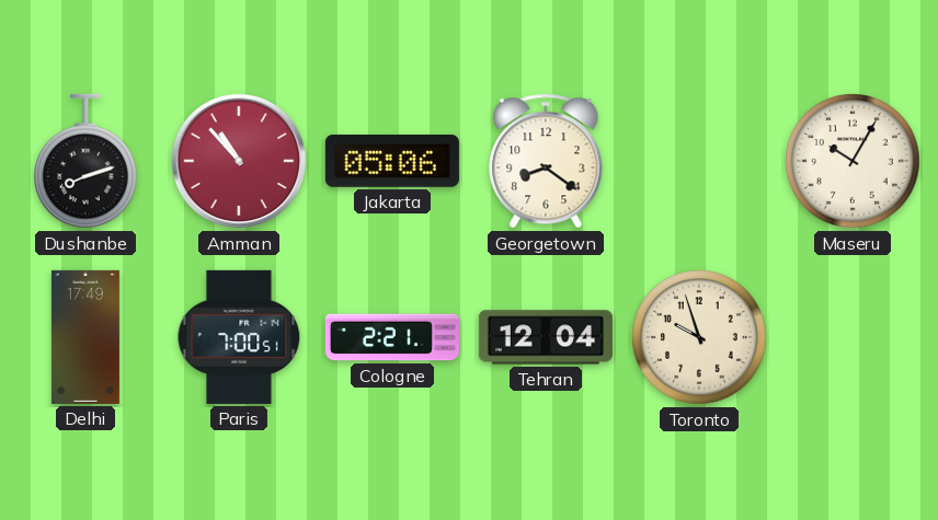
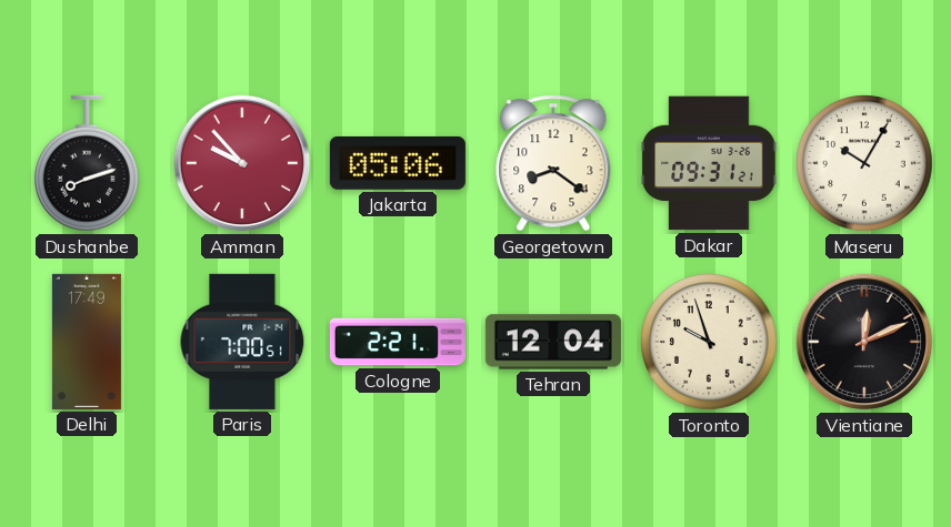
Amman: 10:53 -> 9:53 (242, 163)
Dakar: none -> 09:31 (709, 163)
Vientiane: none -> 12:11 (864, 342)
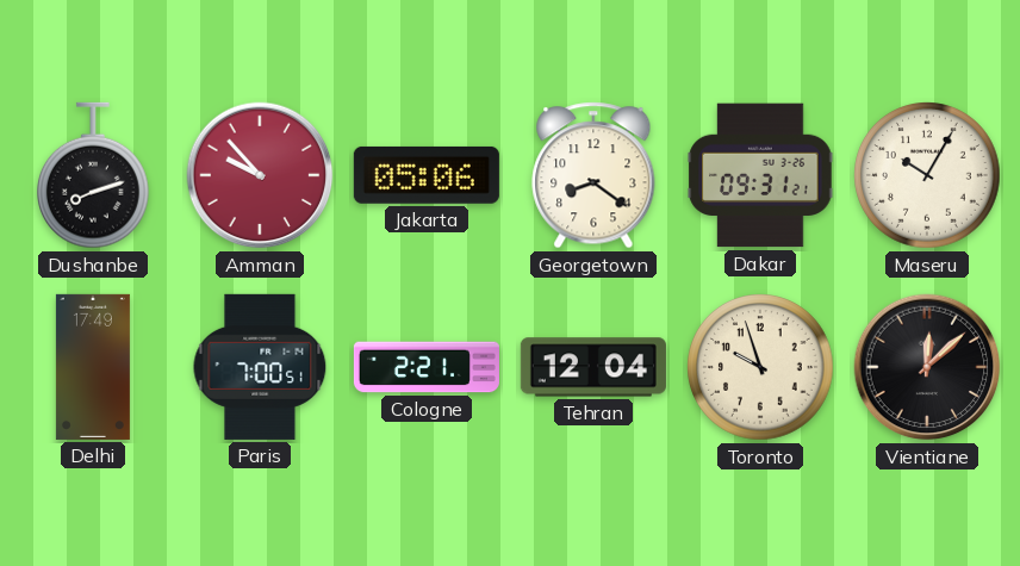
Vientiane: 12:11 -> 12:08 (927, 367)
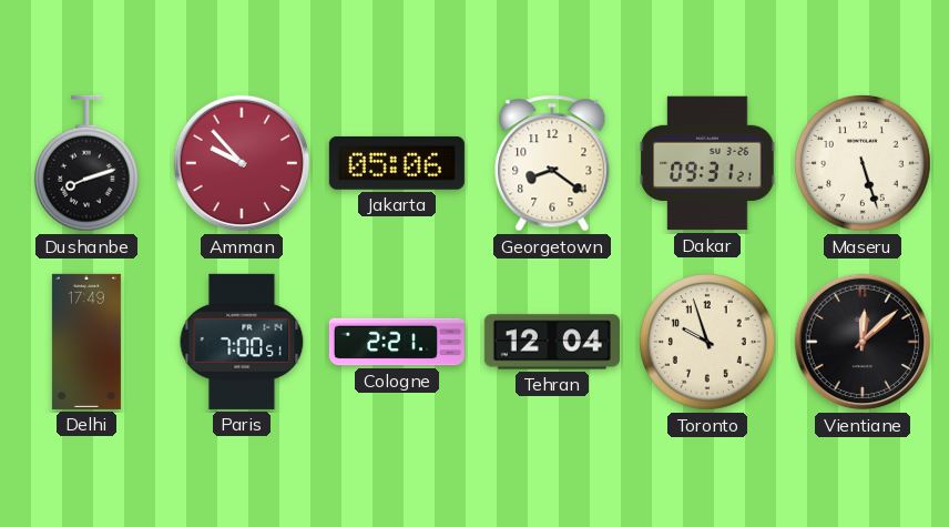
Maseru: 10:05 -> 5:27 (863, 163)
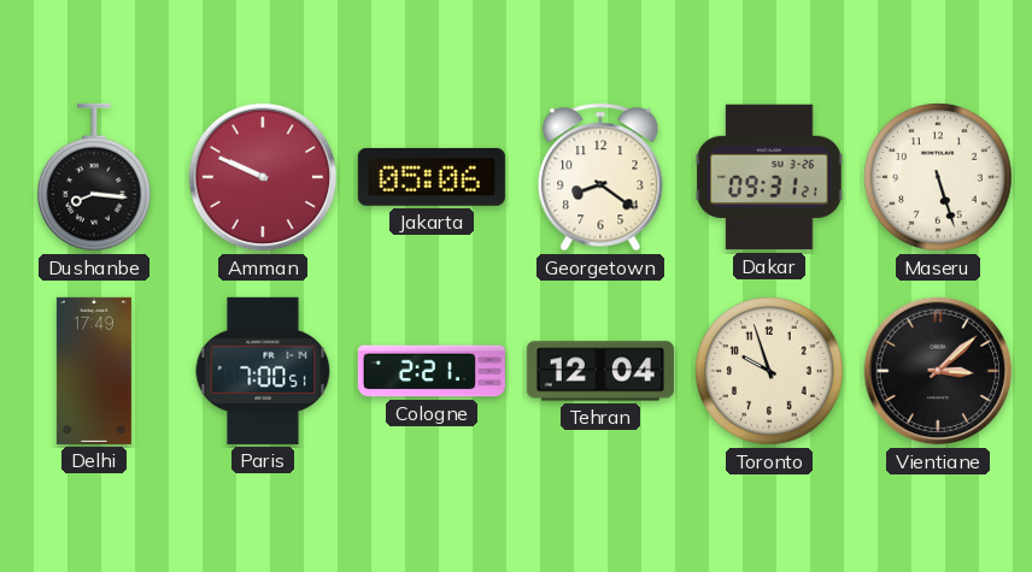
Dushanbe: 8:12 -> 8:16 (95, 177)
Amman: 9:53 -> 9:49 (263, 177)
Vientiane: 12:08 -> 3:08 (938, 371)
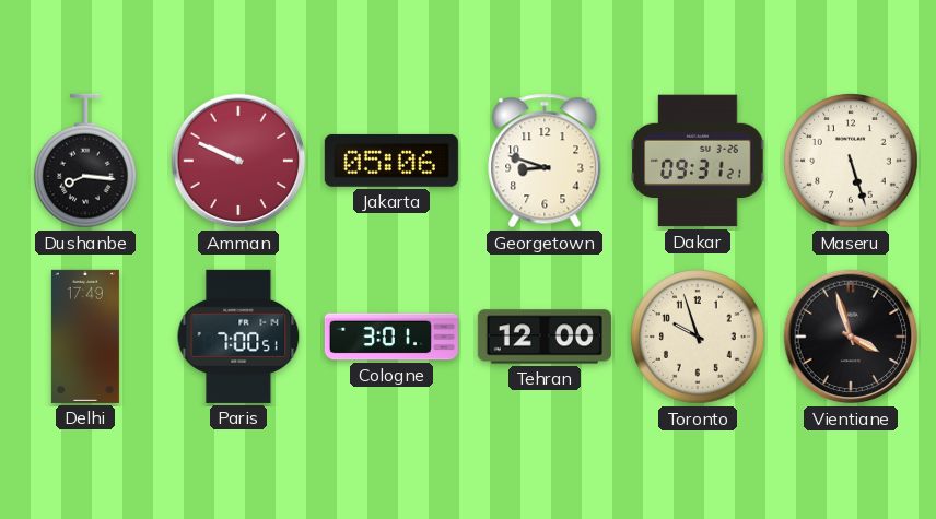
Georgetown: 8:21 -> 8:48 (545, 161)
Cologne: 2:21 -> 3:01 (391, 337)
Tehran: 12:04 -> 12:00 (545, 337)
Vientiane: 3:08 -> 3:57 (851, 337)
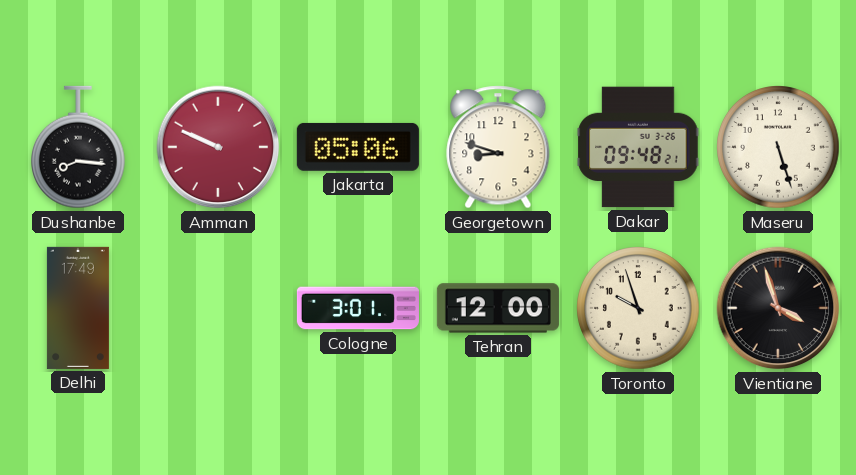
Dakar: 09:31 -> 09:48 (638, 147)
Paris: 7:00 -> none (238, 337)
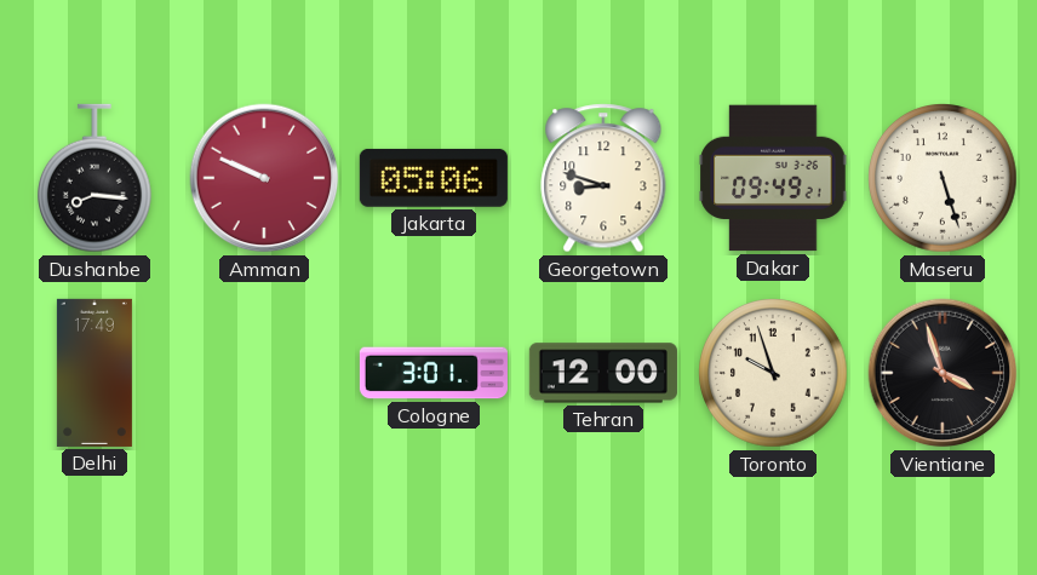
Dakar: 09:48 -> 09:49 (773, 178)
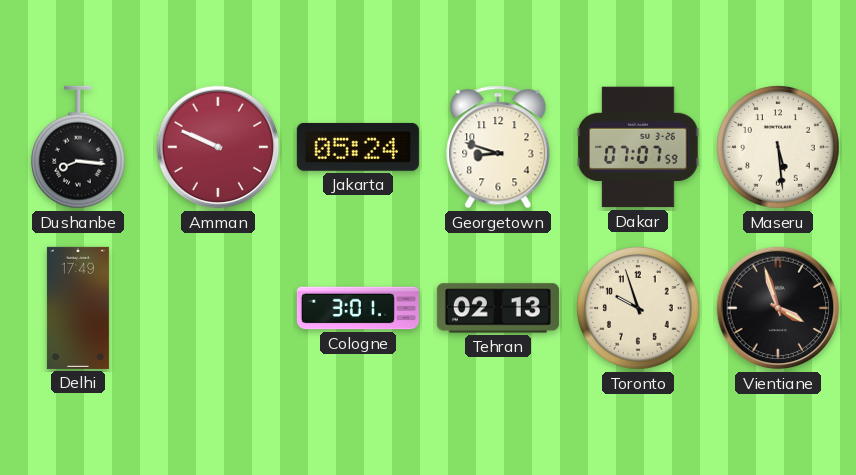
Jakarta: 05:06 -> 05:24 (358, 147)
Dakar: 09:49 -> 07:07 (638, 147)
Maseru: 5:27 -> 5:29 (778, 147)
Tehran: 12:00 -> 02:13 (498, 308)
